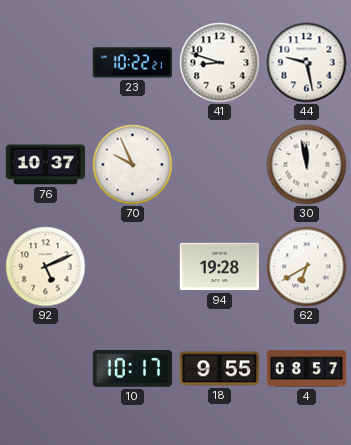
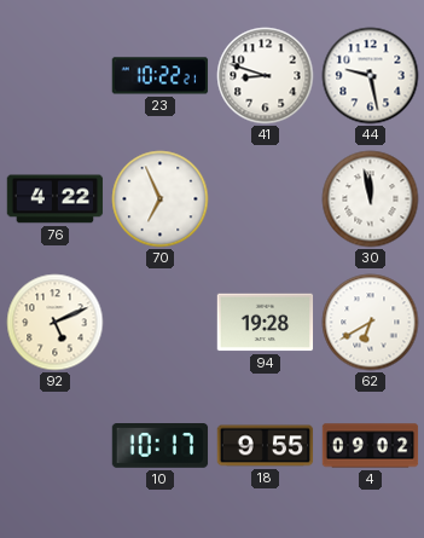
76: 10:37 -> 4:22 (56, 199)
70: 9:56 -> 6:56 (161, 199)
4: 08:57 -> 09:02 (371, 446)
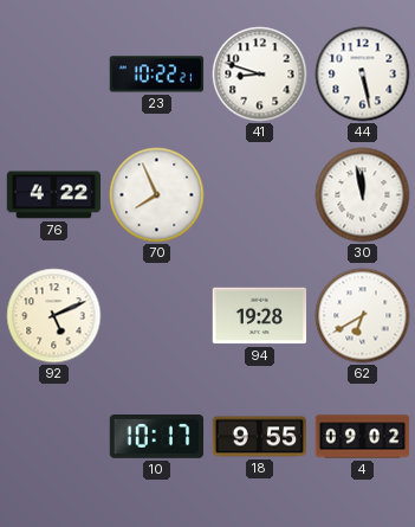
44: 9:28 -> 5:28 (363, 75)
70: 6:56 -> 7:56 (157, 195)
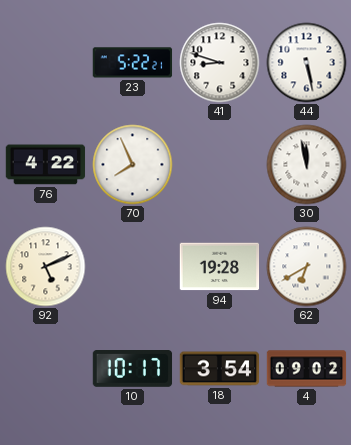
23: 10:22 -> 5:22 (133, 63)
18: 9:55 -> 3:54 (220, 369)
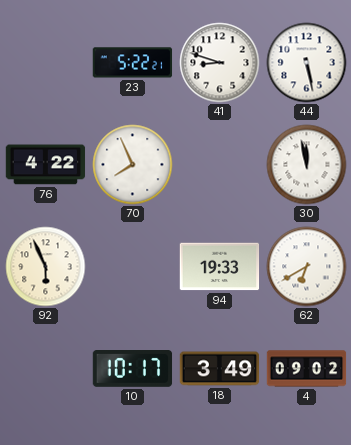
92: 5:11 -> 5:56 (46, 267)
94: 19:28 -> 19:33 (220, 267)
18: 3:54 -> 3:49 (220, 369)
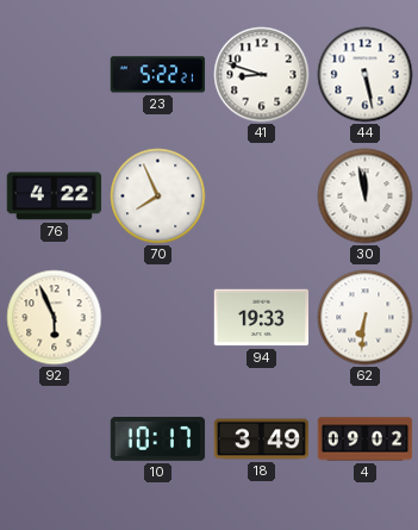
62: 6:40 -> 6:31 (366, 318)
